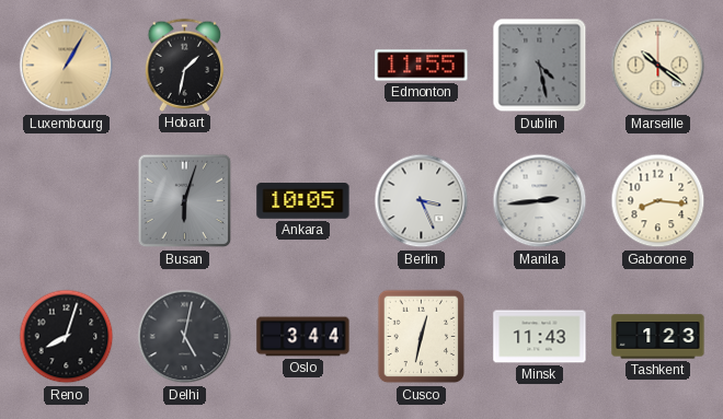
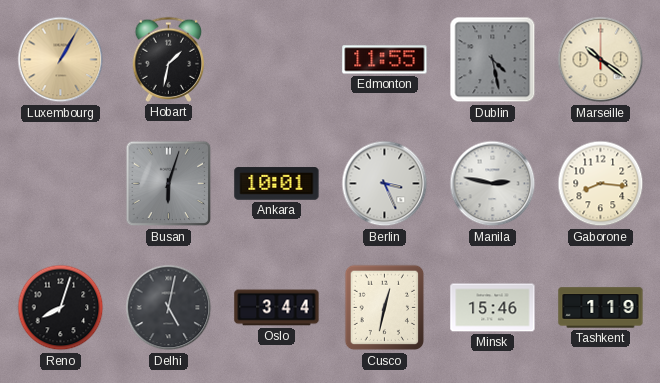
Ankara: 10:05 -> 10:01 (277, 184)
Manila: 2:44 -> 2:47 (493, 184)
Minsk: 11:43 -> 15:46 (493, 308)
Tashkent: 1:23 -> 1:19 (601, 308)
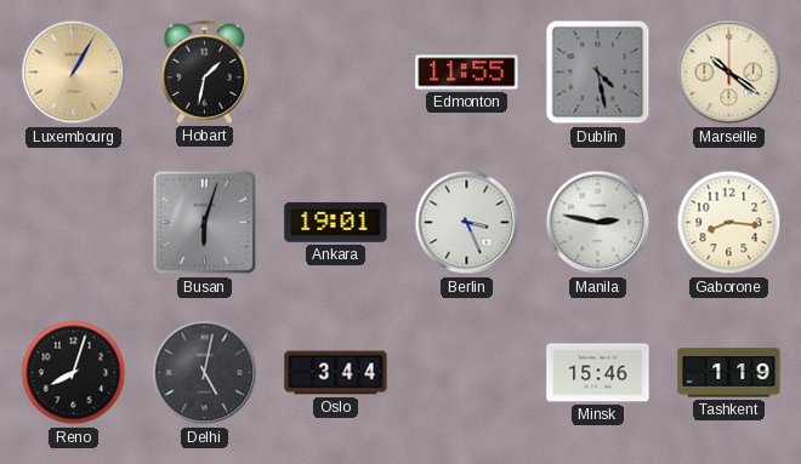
Ankara: 10:01 -> 19:01 (336, 223)
Cusco: 12:32 -> none (385, 308)
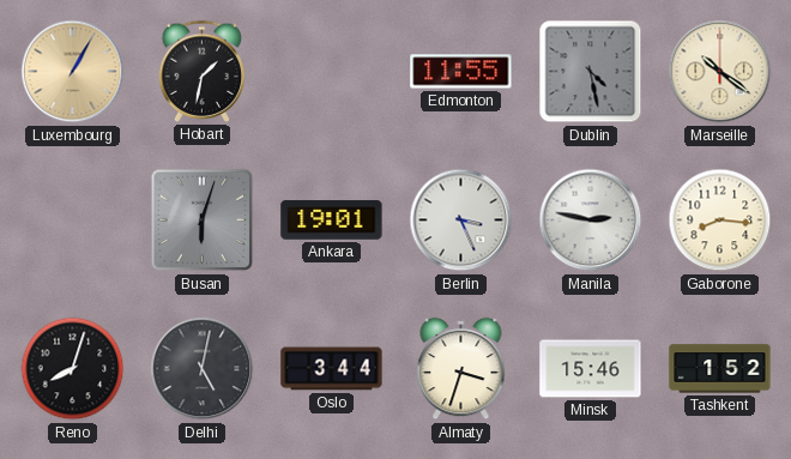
Almaty: none -> 3:33 (461, 369)
Tashkent: 1:19 -> 1:52 (720, 369)
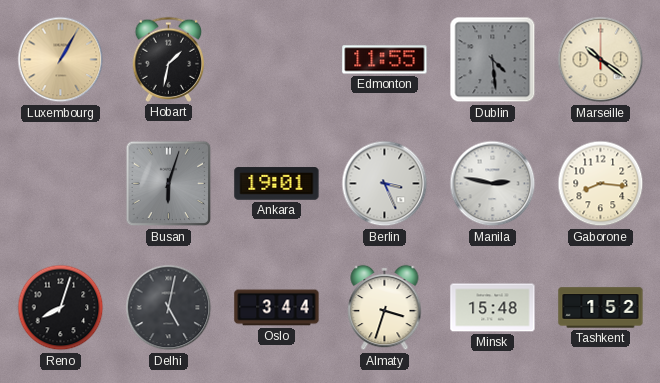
Dublin: 4:28 -> 4:29 (493, 60)
Minsk: 15:46 -> 15:48 (493, 308)
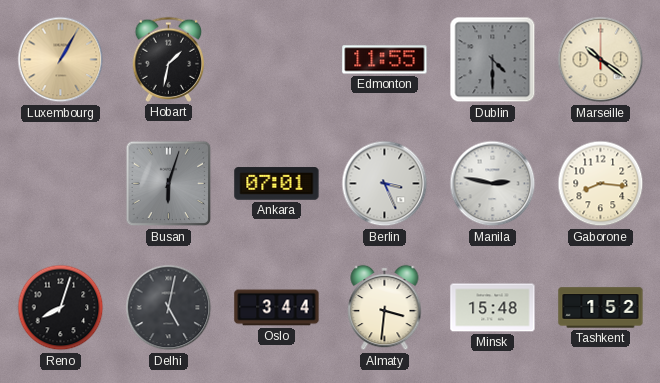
Dublin: 4:29 -> 4:30 (493, 60)
Ankara: 19:01 -> 07:01 (277, 184)
Almaty: 3:33 -> 3:31 (385, 308)
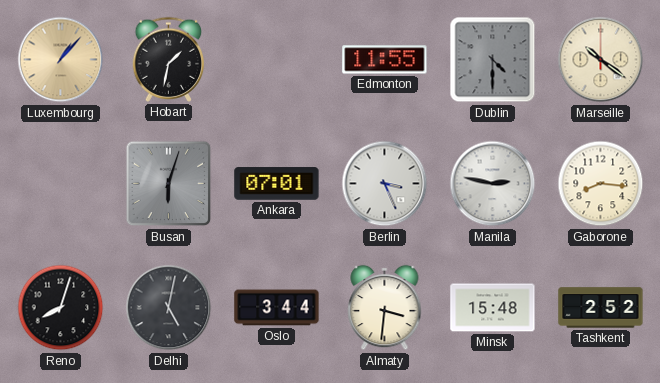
Luxembourg: 1:05 -> 1:07 (61, 60)
Tashkent: 1:52 -> 2:52 (601, 308)
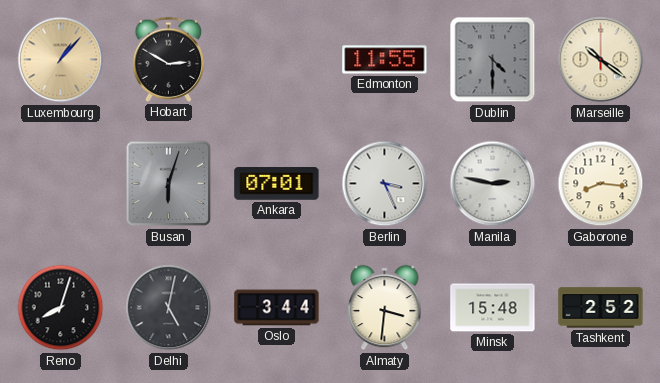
Hobart: 1:32 -> 2:50 (169, 59)
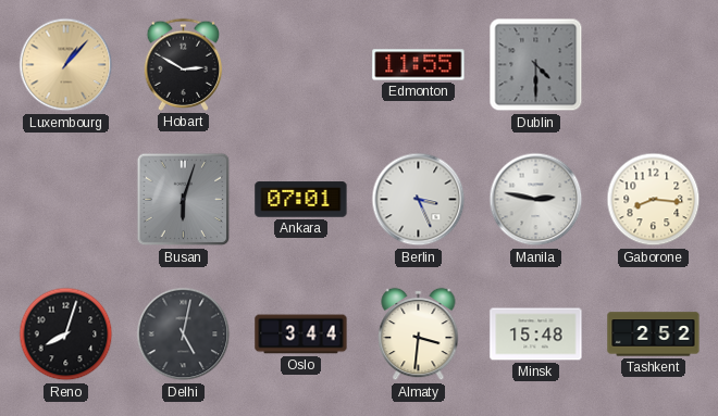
Marseille: 10:21 -> none (601, 60)
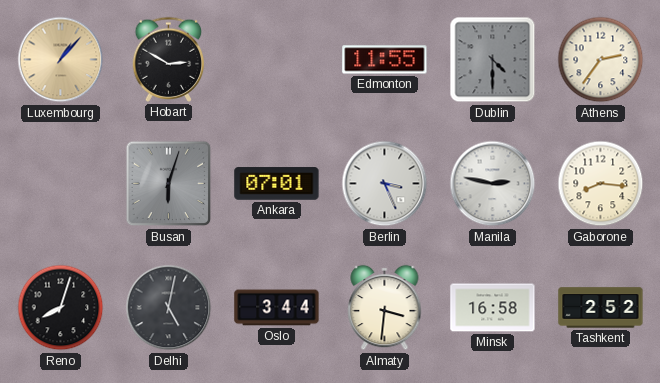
Athens: none -> 2:36 (601, 60)
Minsk: 15:48 -> 16:58 (493, 308)
